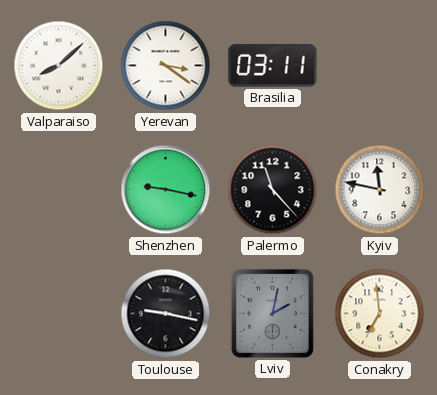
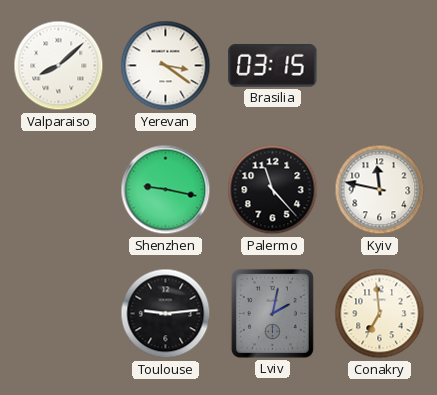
Brasilia: 03:11 -> 03:15 (273, 65)
Toulouse: 9:17 -> 9:14 (166, 314)
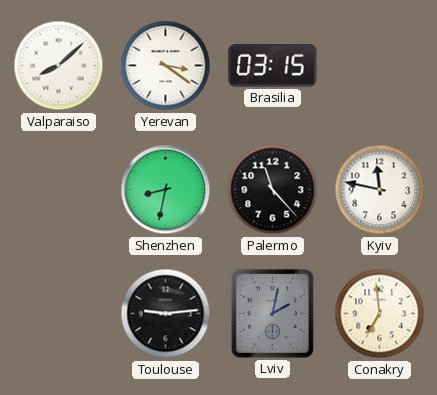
Shenzhen: 9:17 -> 8:32 (166, 190)
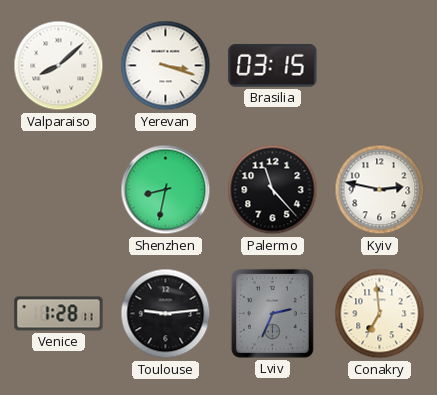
Yerevan: 3:21 -> 3:18 (166, 66)
Kyiv: 11:47 -> 2:47 (380, 190)
Venice: none -> 1:28 (59, 314)
Lviv: 2:02 -> 2:34 (272, 313)
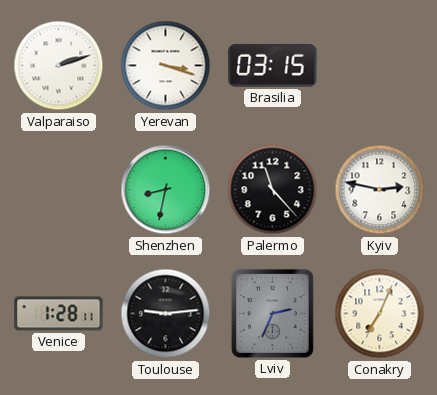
Valparaiso: 8:08 -> 2:12 (59, 66)
Conakry: 6:59 -> 7:04 (380, 314)
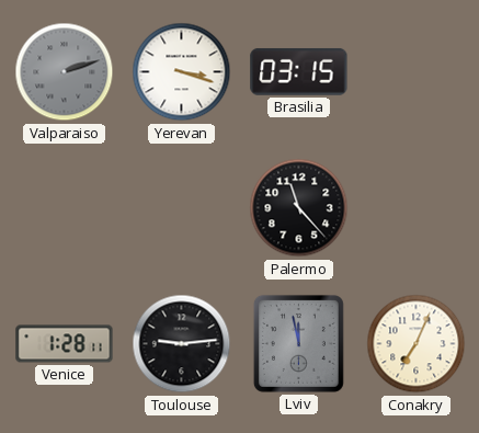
Valparaiso dial: white -> grey (65, 72)
Shenzhen: 8:32 -> none (166, 190)
Kyiv: 2:47 -> none (380, 190)
Lviv: 2:34 -> 11:58 (298, 343)
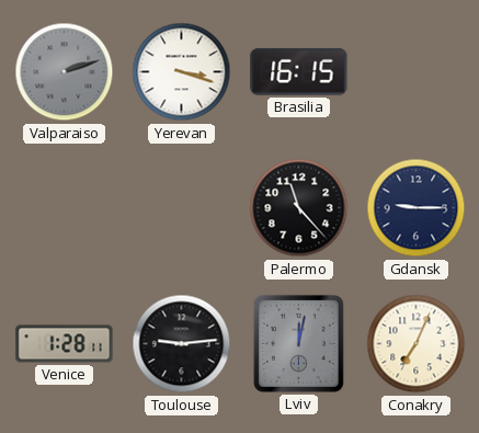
Brasilia: 03:15 -> 16:15 (299, 71)
Gdansk: none -> 9:15 (417, 208)
Lviv: 11:58 -> 12:02 (298, 343)
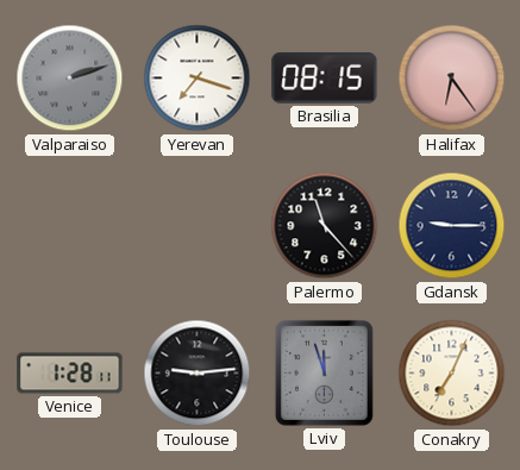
Yerevan: 3:18 -> 7:18 (198, 79)
Brasilia: 16:15 -> 08:15 (325, 77)
Halifax: none -> 6:24 (452, 79)
Lviv: 12:02 -> 11:57 (324, 372)
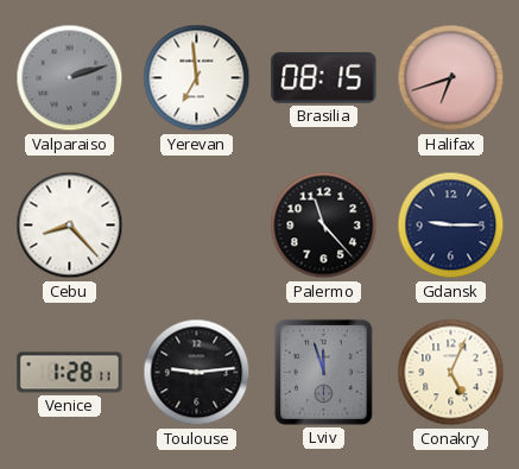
Yerevan: 7:18 -> 6:59 (197, 78)
Halifax: 6:24 -> 6:42 (451, 78)
Cebu: none -> 8:23 (70, 226)
Conakry: 7:04 -> 5:04 (451, 373)
